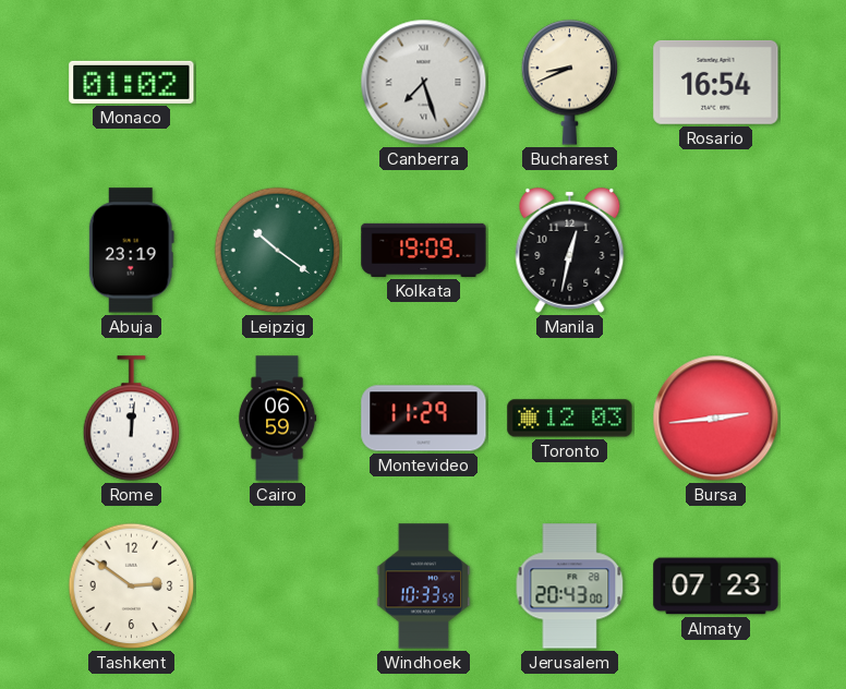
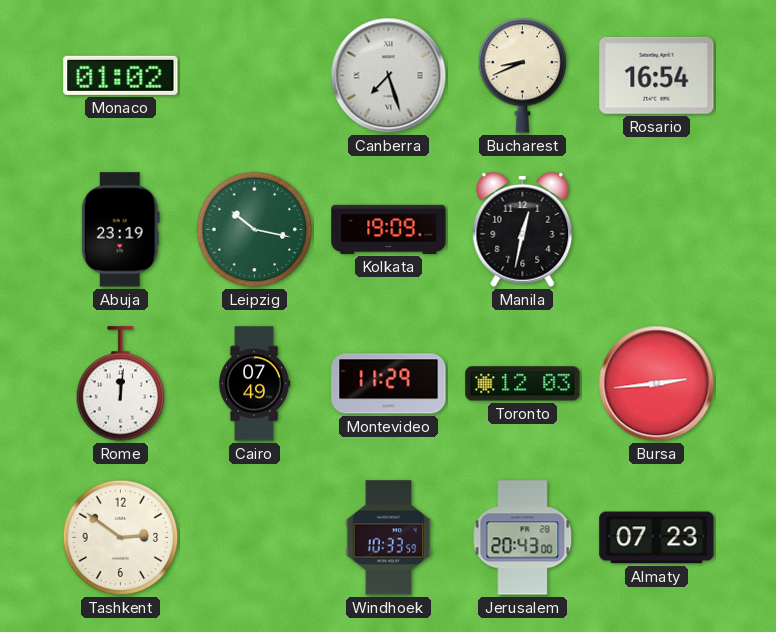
Leipzig: 10:21 -> 10:17 (255, 230)
Cairo: 06:59 -> 07:49 (254, 384)
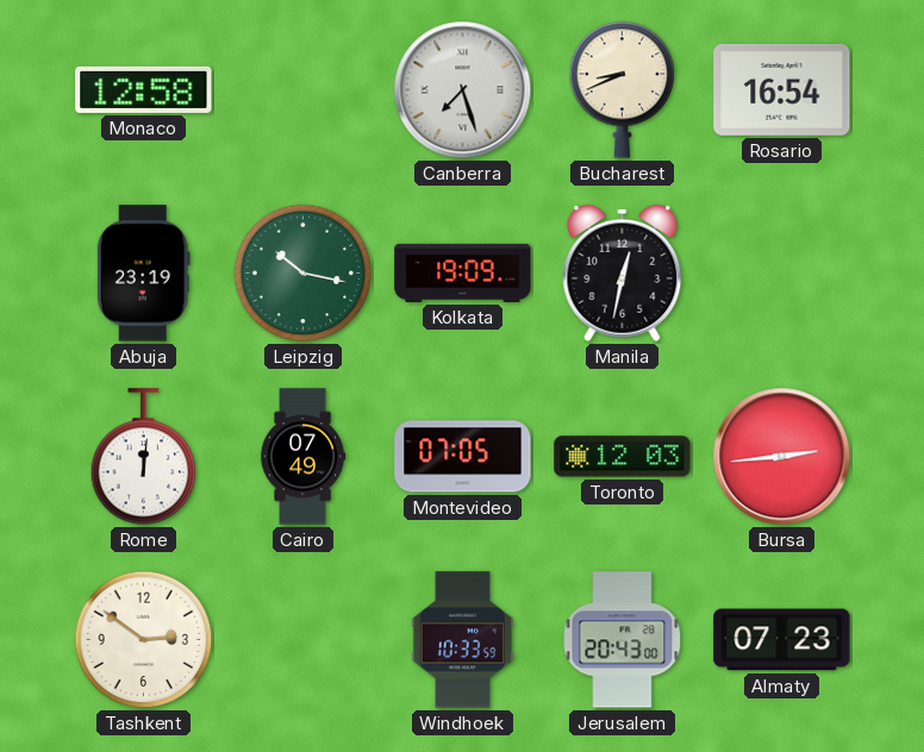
Monaco: 01:02 -> 12:58 (144, 89)
Montevideo: 11:29 -> 07:05 (463, 457)
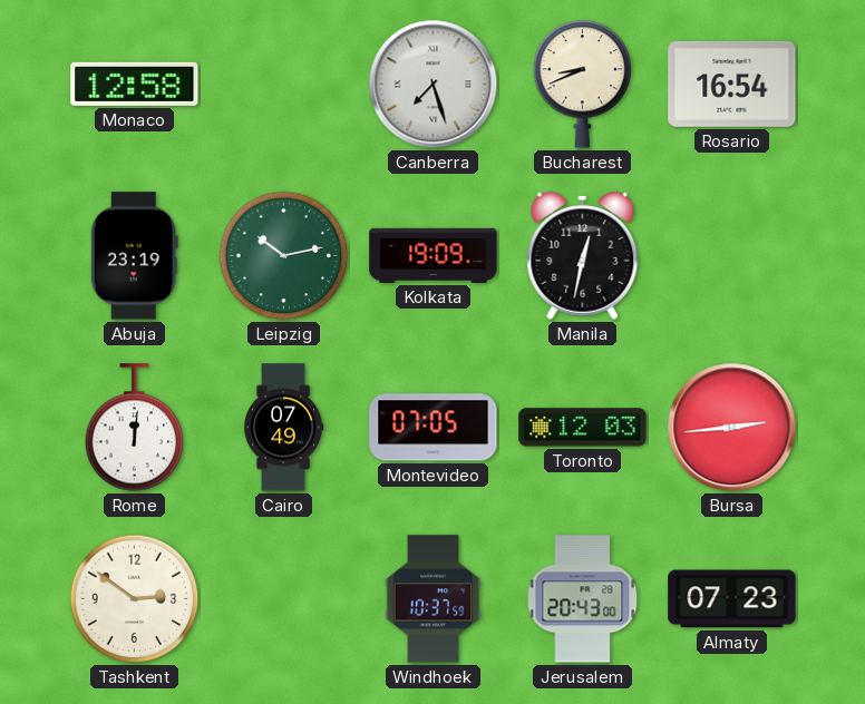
Leipzig: 10:17 -> 10:13 (284, 256)
Windhoek: 10:33 -> 10:37 (434, 599)
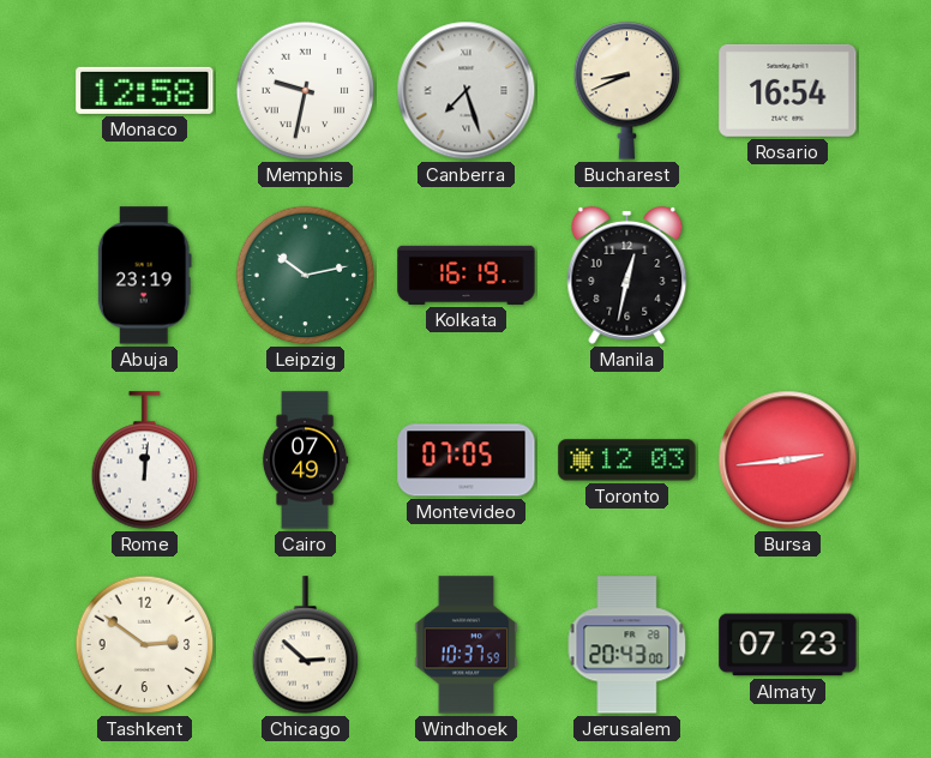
Memphis: none -> 9:32 (306, 91)
Kolkata: 19:09 -> 16:19 (467, 275)
Chicago: none -> 2:52 (306, 645)
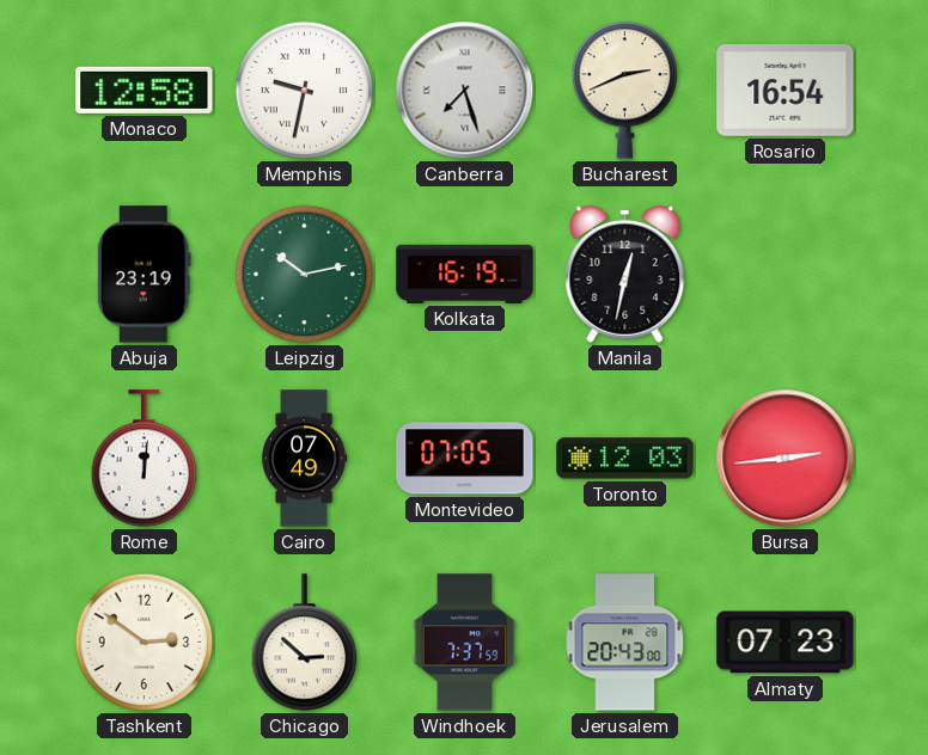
Bucharest: 8:41 -> 2:41 (625, 91)
Windhoek: 10:37 -> 7:37 (465, 643)
